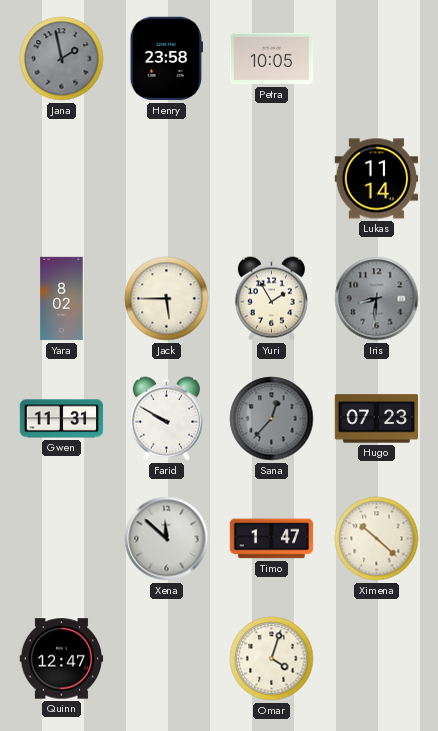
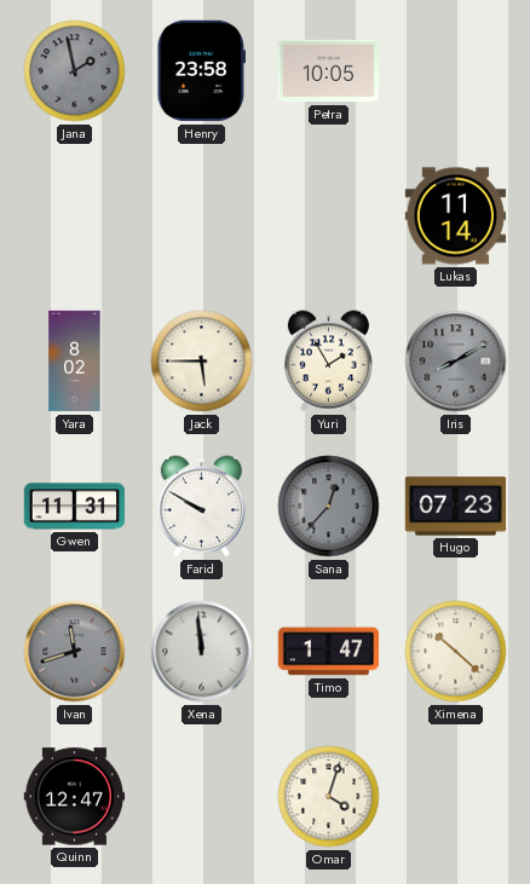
Iris: 8:31 -> 8:10 (456, 362)
Ivan: none -> 11:42 (75, 652)
Xena: 11:52 -> 11:59 (202, 652)
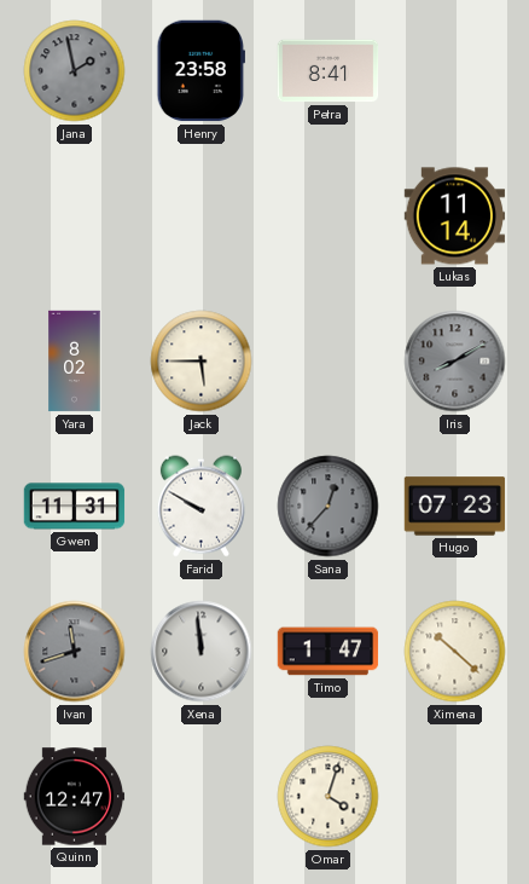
Petra: 10:05 -> 8:41 (329, 71)
Yuri: 1:55 -> none (328, 362)
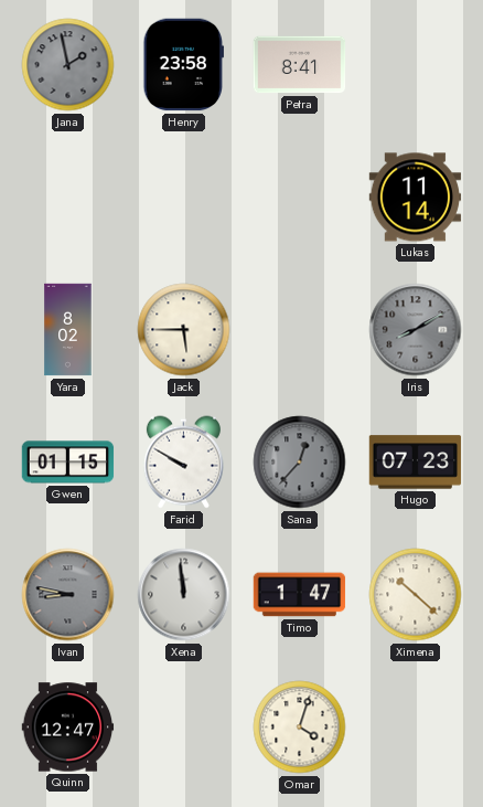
Gwen: 11:31 -> 01:15 (68, 463)
Ivan: 11:42 -> 8:47 (68, 595)
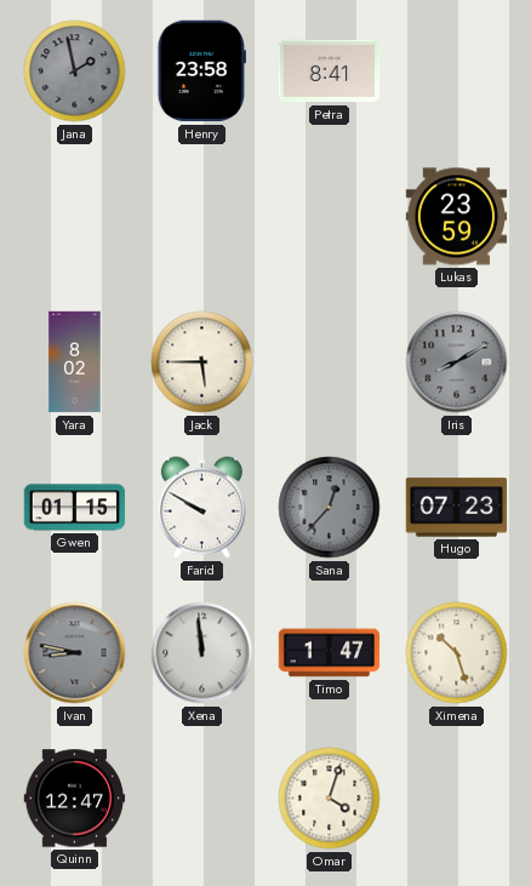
Lukas: 11:14 -> 23:59 (457, 217)
Ximena: 10:22 -> 10:27 (457, 653)
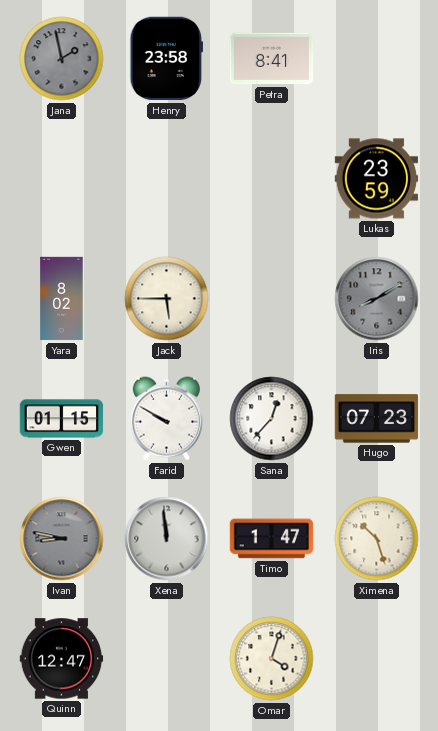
Sana dial: grey -> white (272, 419)
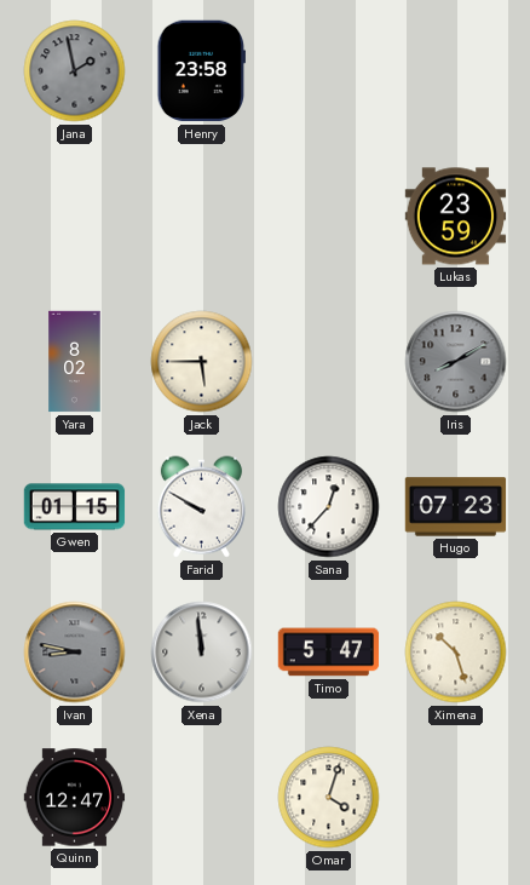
Petra: 8:41 -> none (272, 59)
Timo: 1:47 -> 5:47 (329, 653)
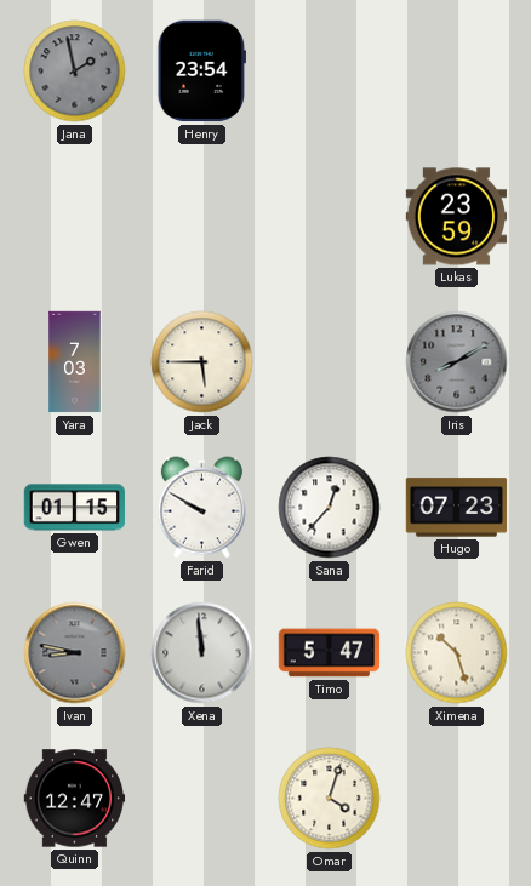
Henry: 23:58 -> 23:54 (201, 72)
Yara: 8:02 -> 7:03 (75, 362)
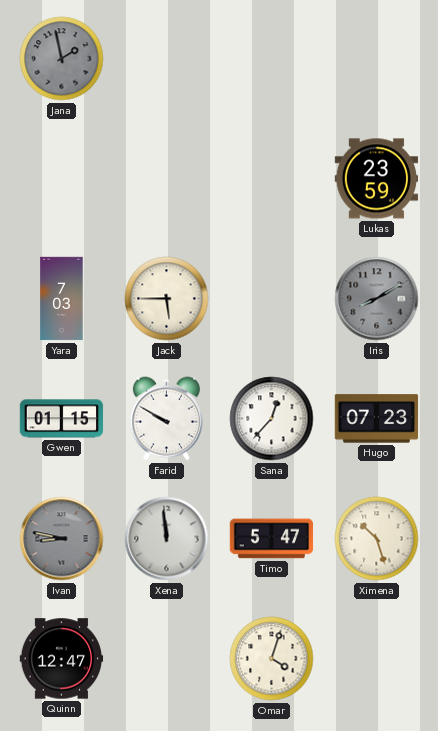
Henry: 23:54 -> none (201, 72)
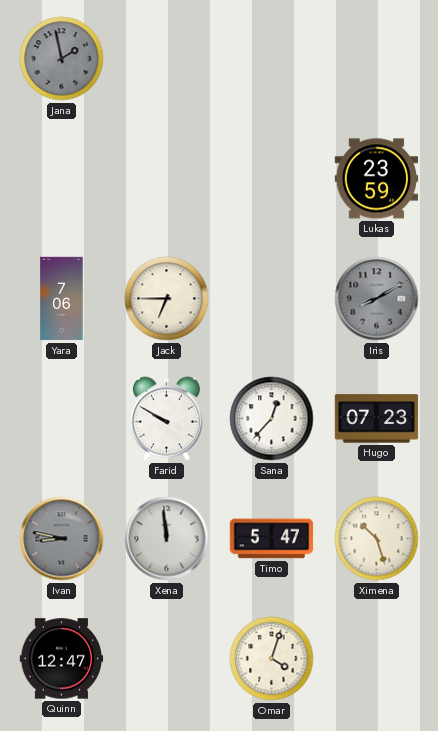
Yara: 7:03 -> 7:06 (62, 299)
Jack: 5:45 -> 6:45 (167, 299)
Gwen: 01:15 -> none (62, 419)
